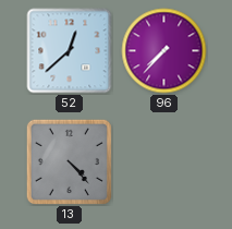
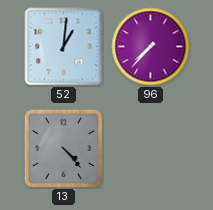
52: 12:38 -> 1:01 (64, 47)
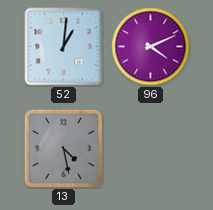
96: 7:37 -> 4:11 (151, 47)
13: 4:23 -> 4:28 (63, 148)
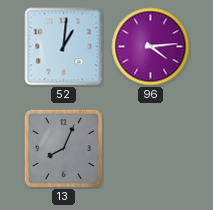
96: 4:11 -> 4:14 (151, 47)
13: 4:28 -> 8:04 (63, 148)
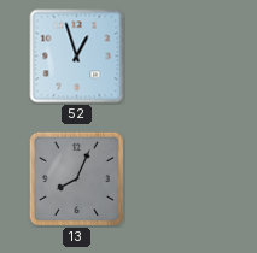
52: 1:01 -> 12:57 (77, 57)
96: 4:14 -> none (151, 47)
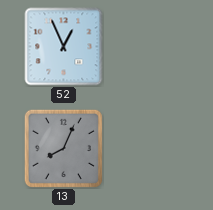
52: 12:57 -> 12:56 (64, 47)
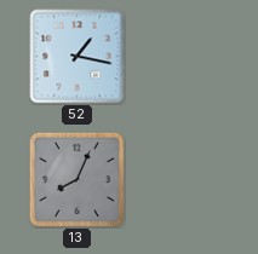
52: 12:56 -> 1:17 (78, 57)
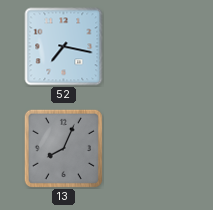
52: 1:17 -> 7:17 (64, 47)
